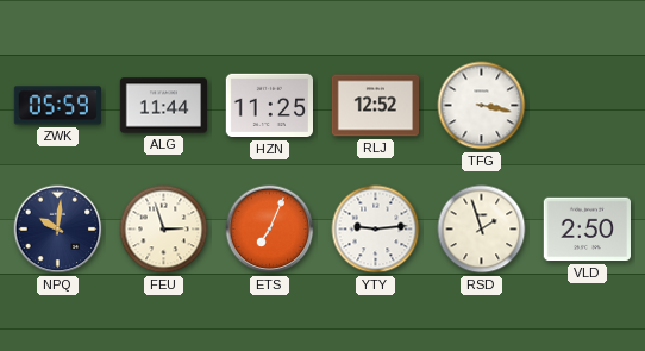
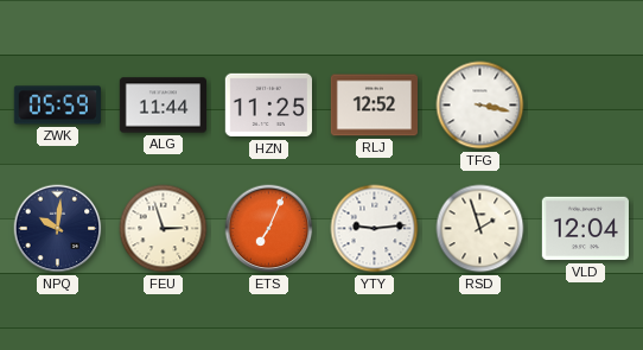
VLD: 2:50 -> 12:04 (585, 229)
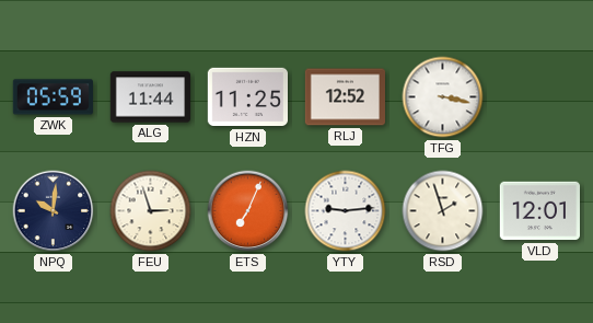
VLD: 12:04 -> 12:01 (539, 211)
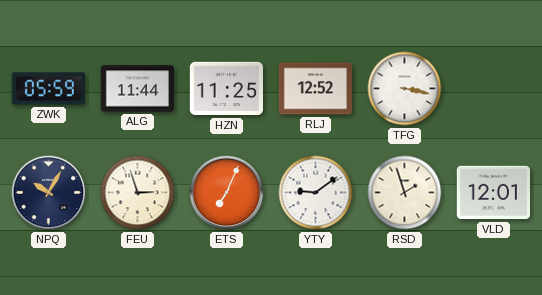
NPQ: 10:01 -> 10:05 (49, 193)
YTY: 9:14 -> 9:09 (316, 193)
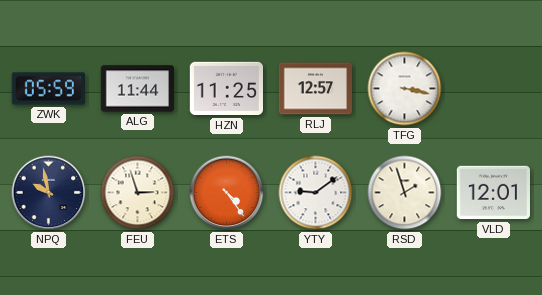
RLJ: 12:52 -> 12:57 (315, 89)
NPQ: 10:05 -> 9:58 (49, 193)
ETS: 7:04 -> 4:24 (227, 193)
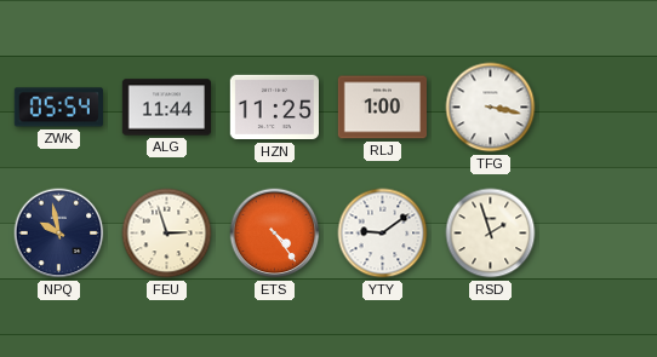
ZWK: 05:59 -> 05:54 (58, 108)
RLJ: 12:57 -> 1:00 (382, 108)
VLD: 12:01 -> none (493, 193)
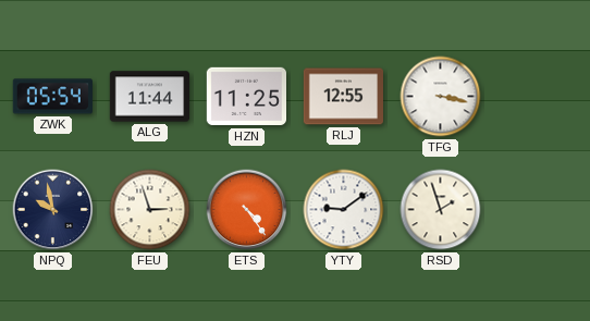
RLJ: 1:00 -> 12:55 (343, 97)
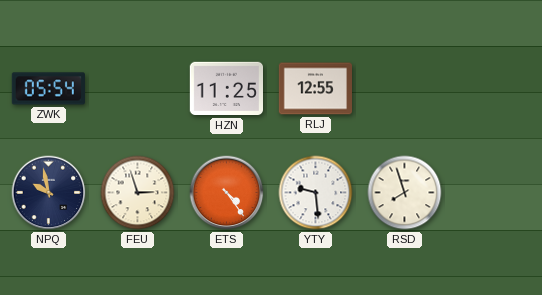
ALG: 11:44 -> none (149, 97)
TFG: 3:17 -> none (441, 97)
YTY: 9:09 -> 9:29 (316, 193)
RSD: 1:57 -> 7:57 (405, 193)
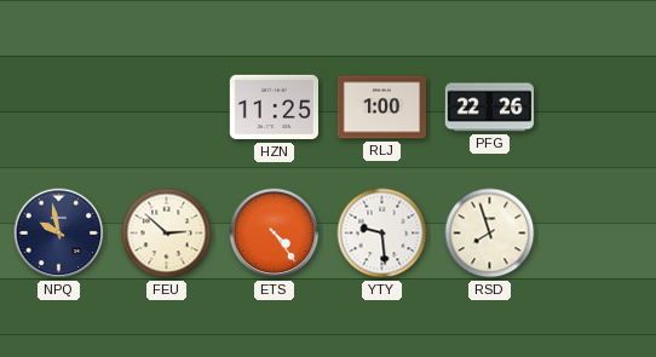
ZWK: 05:54 -> none (48, 89)
RLJ: 12:55 -> 1:00 (381, 108)
PFG: none -> 22:26 (489, 108)
FEU: 2:57 -> 2:52 (167, 234)
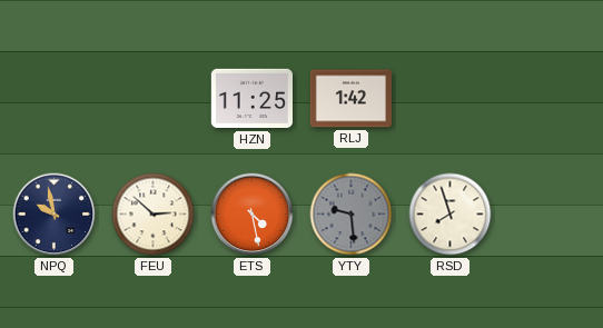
RLJ: 1:00 -> 1:42 (350, 99)
PFG: 22:26 -> none (489, 108)
ETS: 4:24 -> 4:28 (253, 215)
YTY dial: white -> grey (352, 215)
